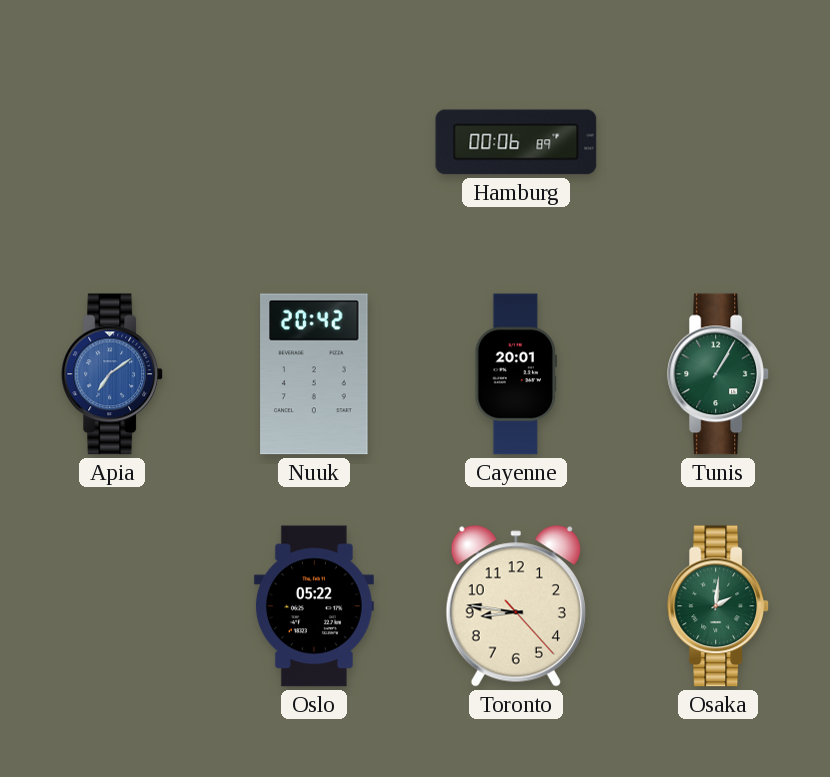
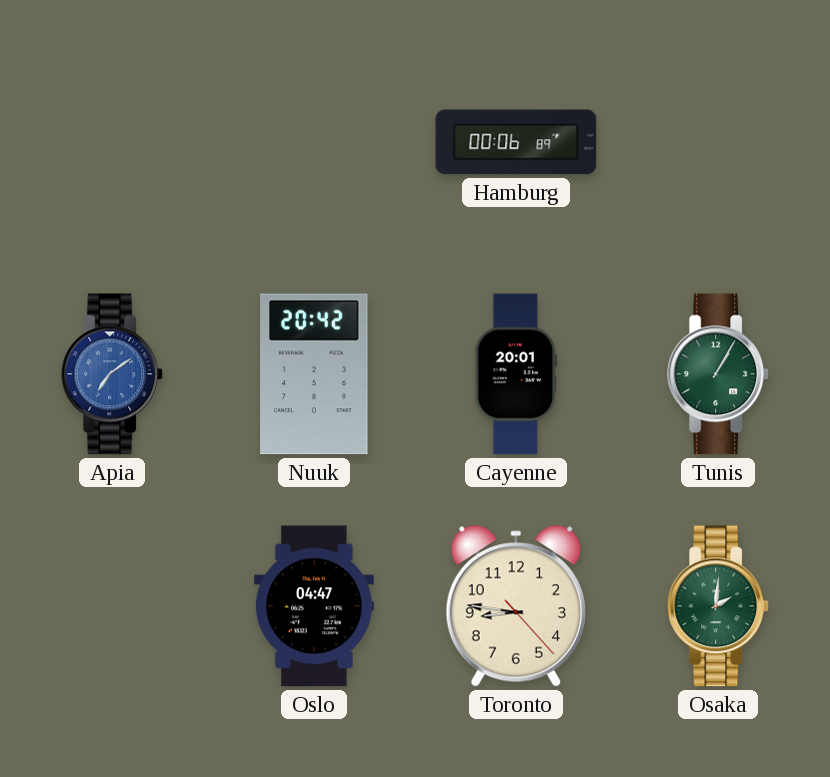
Oslo: 05:22 -> 04:47 (314, 606)
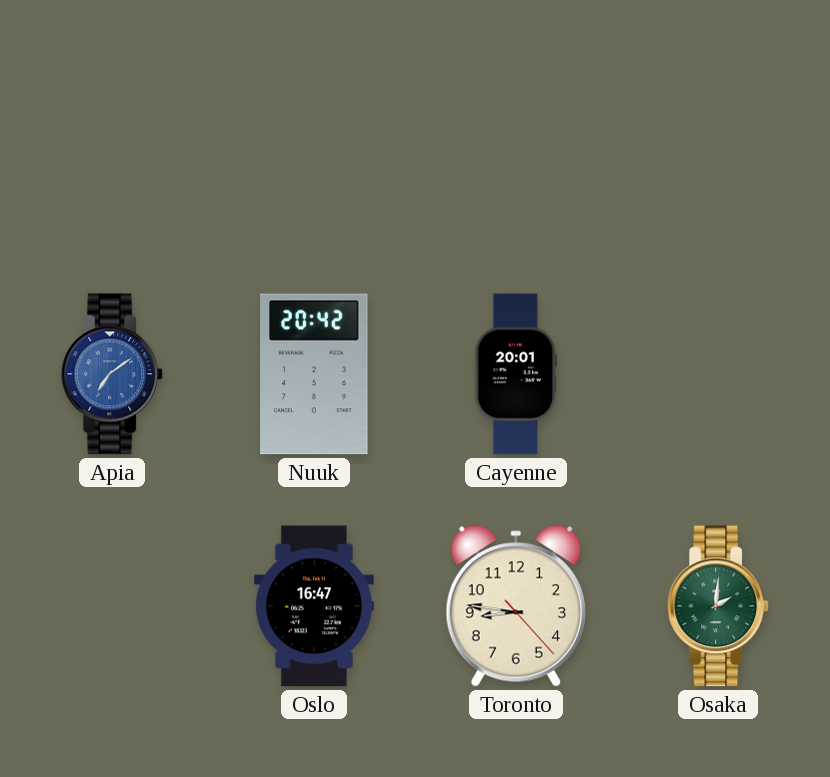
Hamburg: 00:06 -> none (516, 142)
Tunis: 1:05 -> none (719, 374)
Oslo: 04:47 -> 16:47 (314, 606)
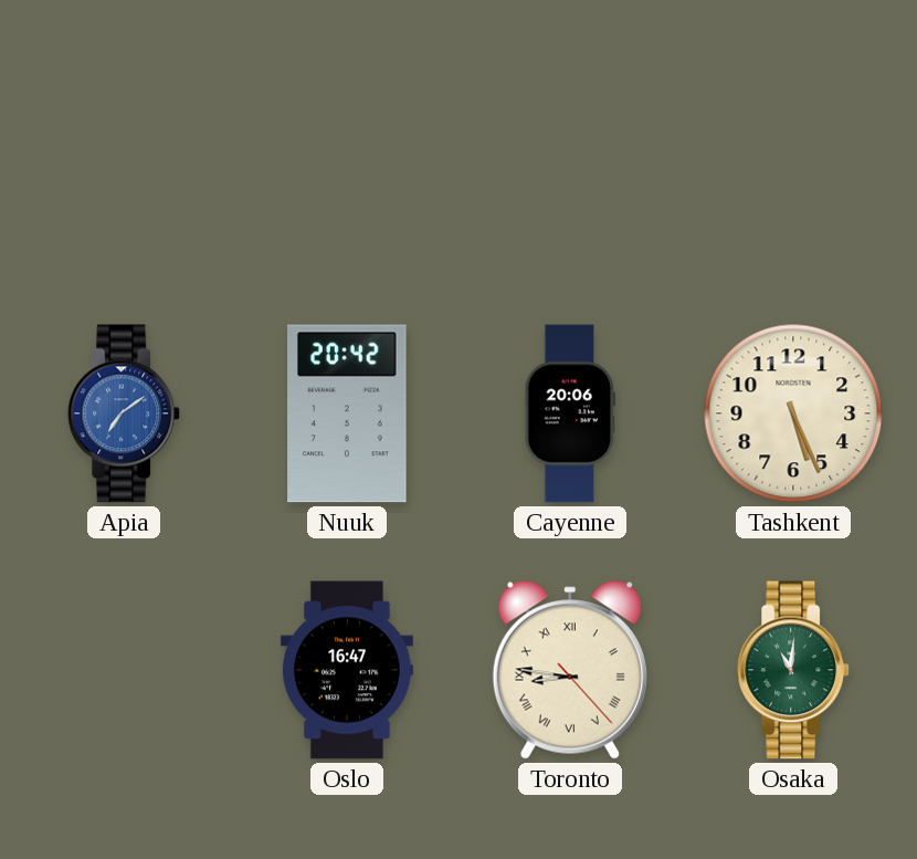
Cayenne: 20:01 -> 20:06 (569, 413)
Tashkent: none -> 5:26 (793, 413)
Toronto numerals: Arabic -> Roman (570, 670)
Osaka: 2:01 -> 11:01 (794, 670)
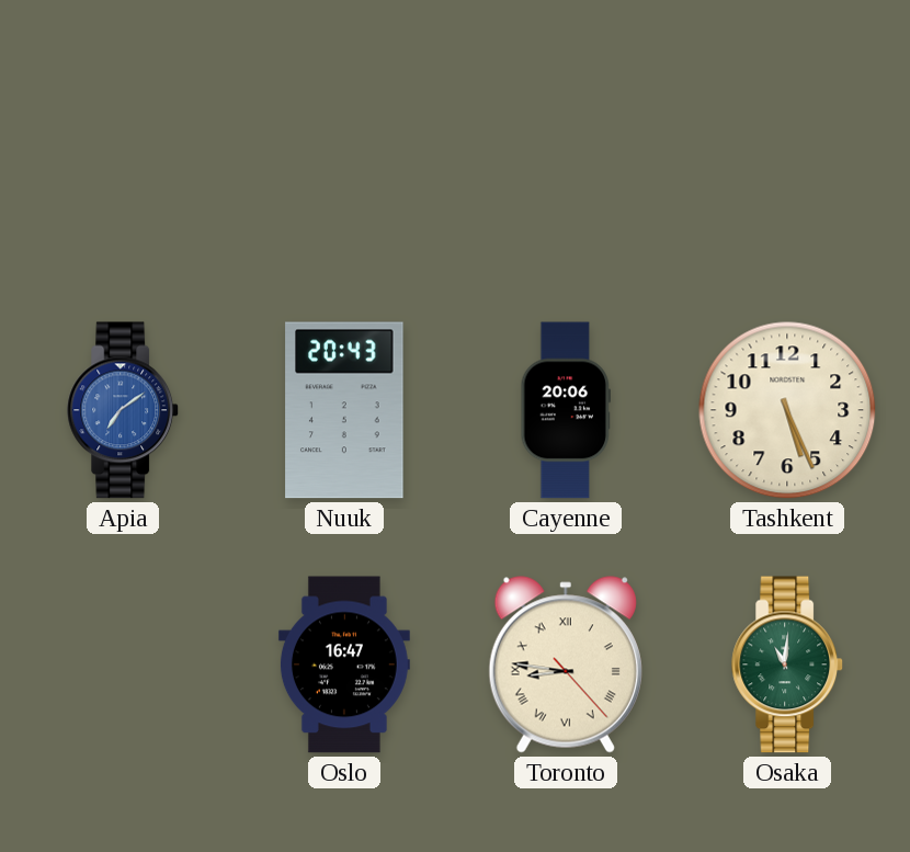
Nuuk: 20:42 -> 20:43 (344, 410)
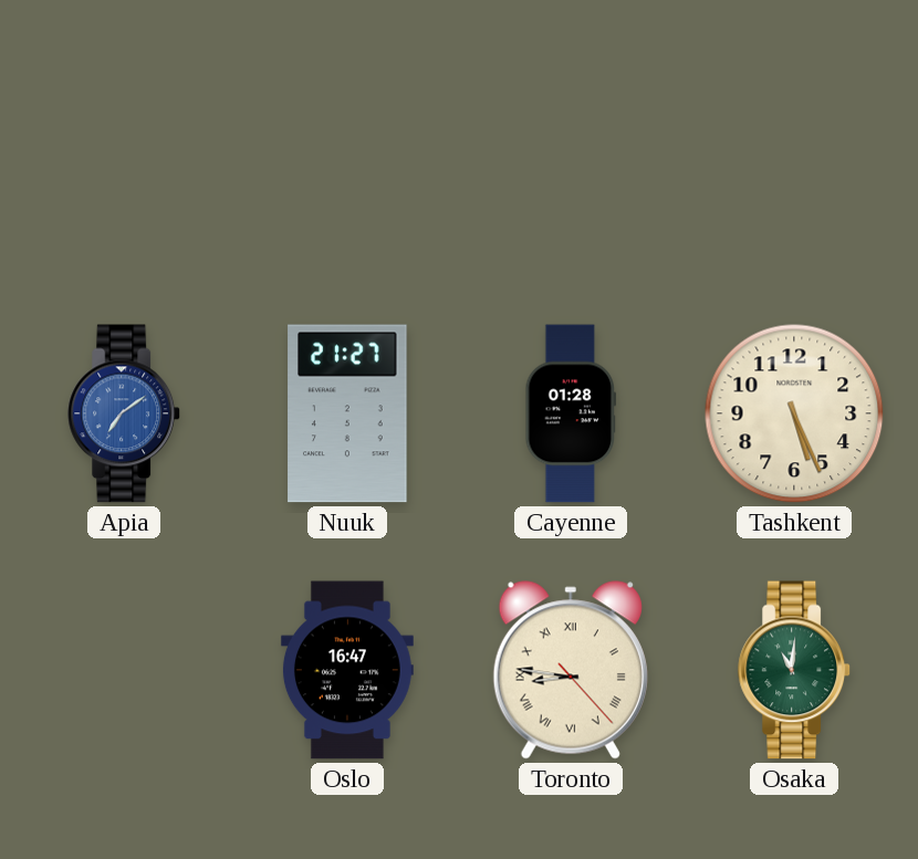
Nuuk: 20:43 -> 21:27 (347, 413)
Cayenne: 20:06 -> 01:28 (570, 413)
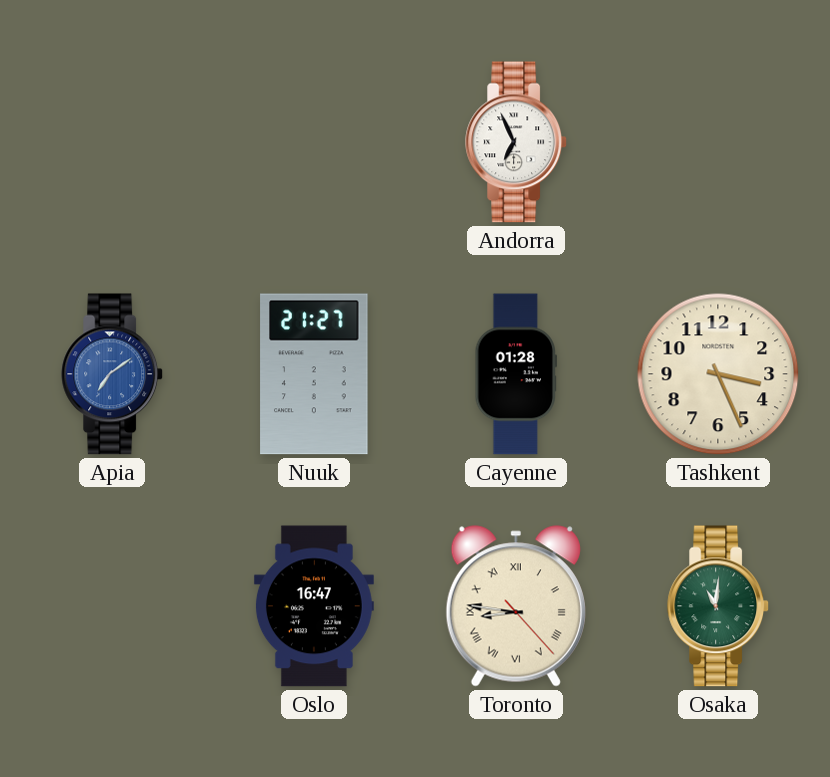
Andorra: none -> 6:56 (517, 142)
Tashkent: 5:26 -> 3:26 (718, 374)
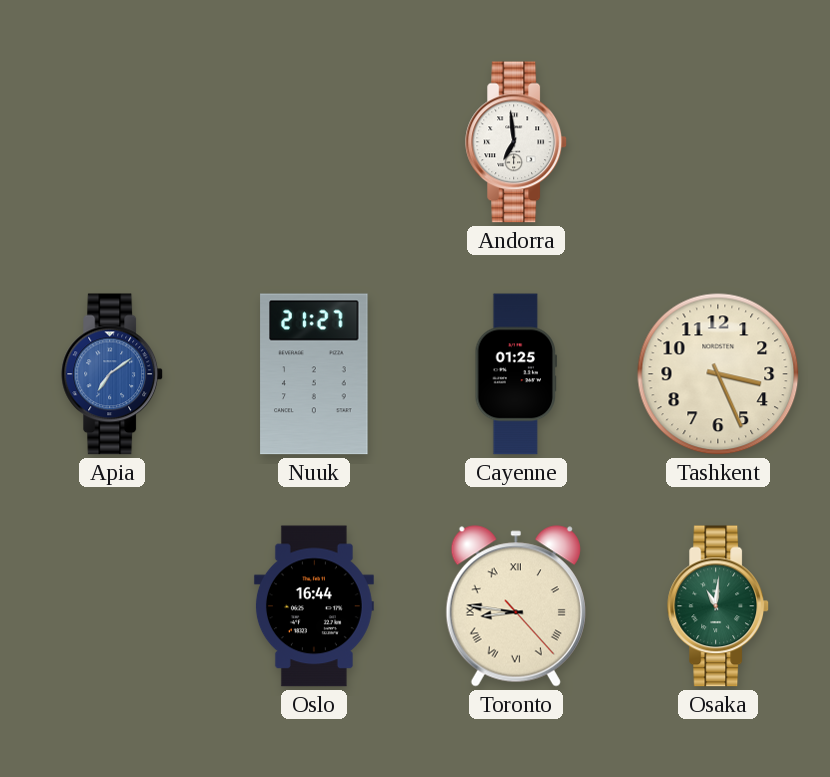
Andorra: 6:56 -> 6:59 (517, 142)
Cayenne: 01:28 -> 01:25 (515, 374)
Oslo: 16:47 -> 16:44 (314, 606)
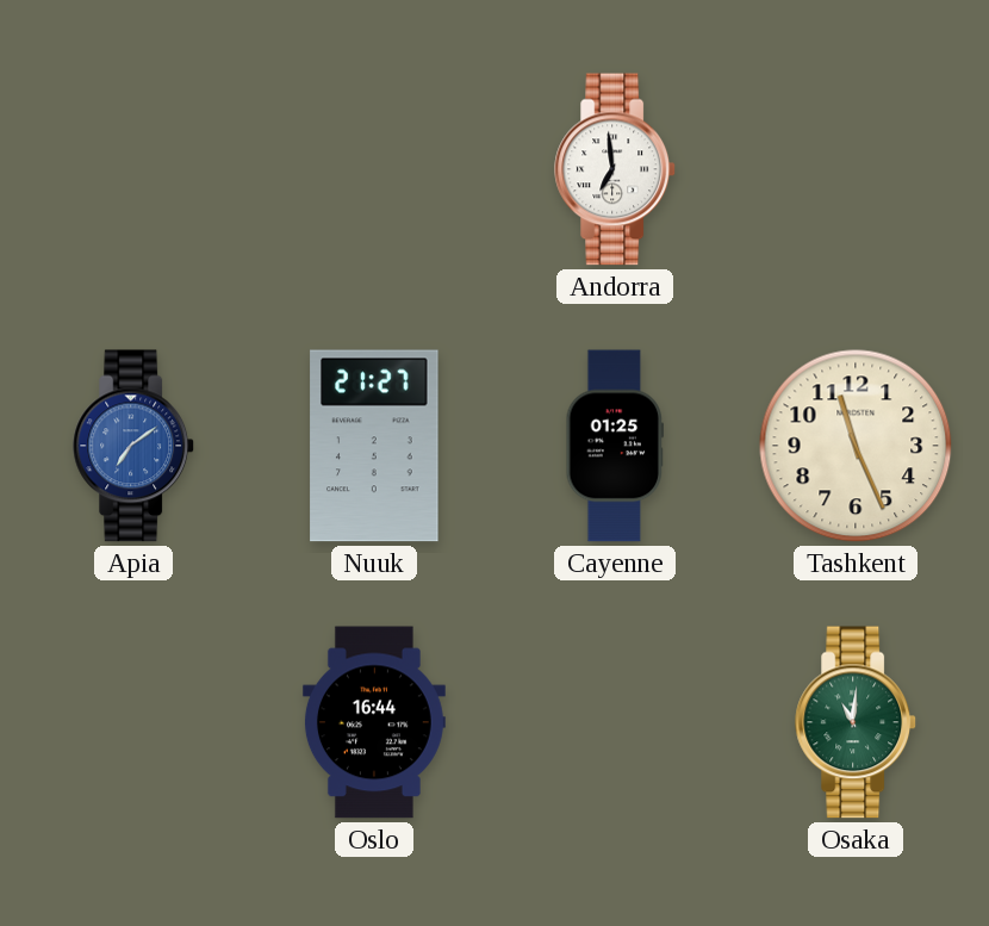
Tashkent: 3:26 -> 11:26 (856, 446)
Toronto: 8:46 -> none (516, 606)
